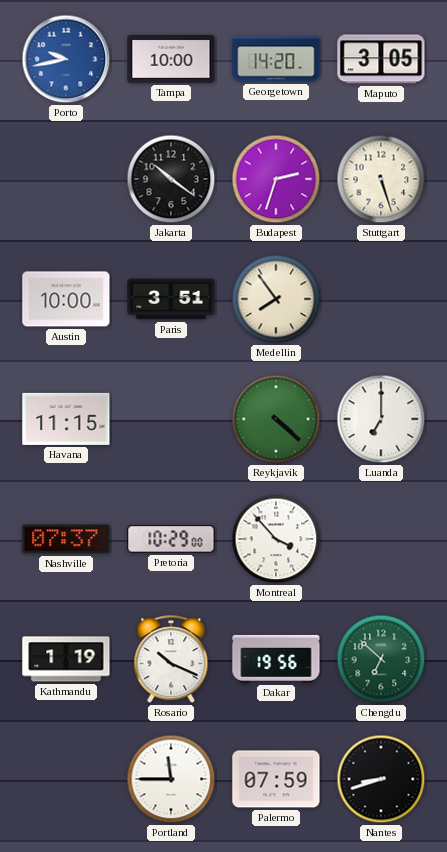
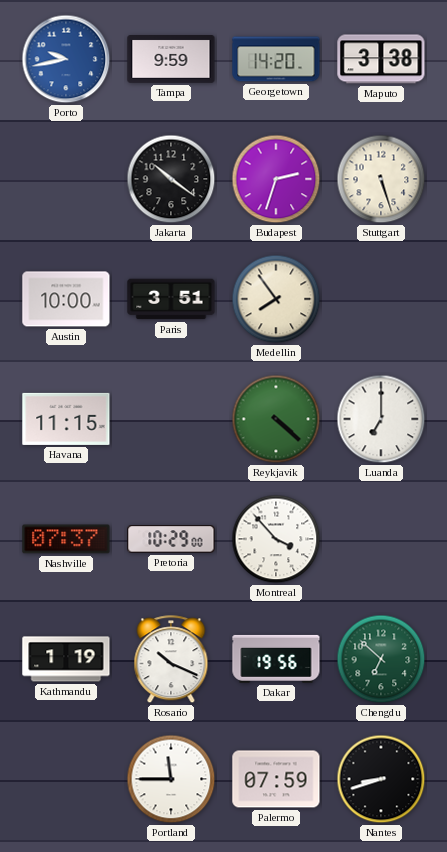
Tampa: 10:00 -> 9:59 (171, 60)
Maputo: 3:05 -> 3:38 (381, 59)
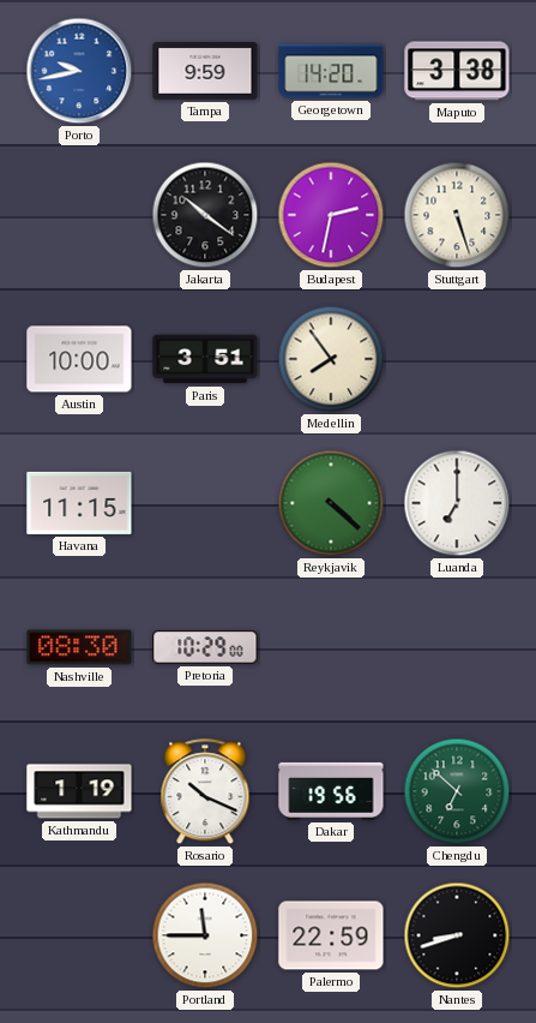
Budapest: 2:33 -> 2:32 (331, 215)
Nashville: 07:37 -> 08:30 (79, 647)
Montreal: 3:53 -> none (276, 539)
Palermo: 07:59 -> 22:59 (331, 935)
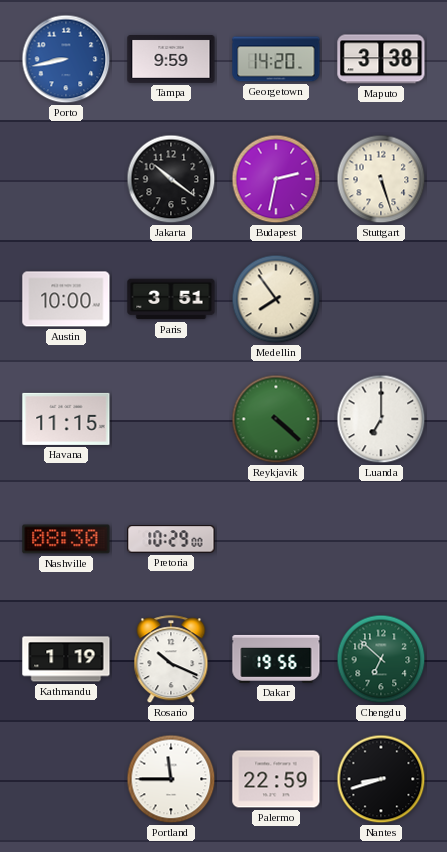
Porto: 9:43 -> 8:43 (66, 59)
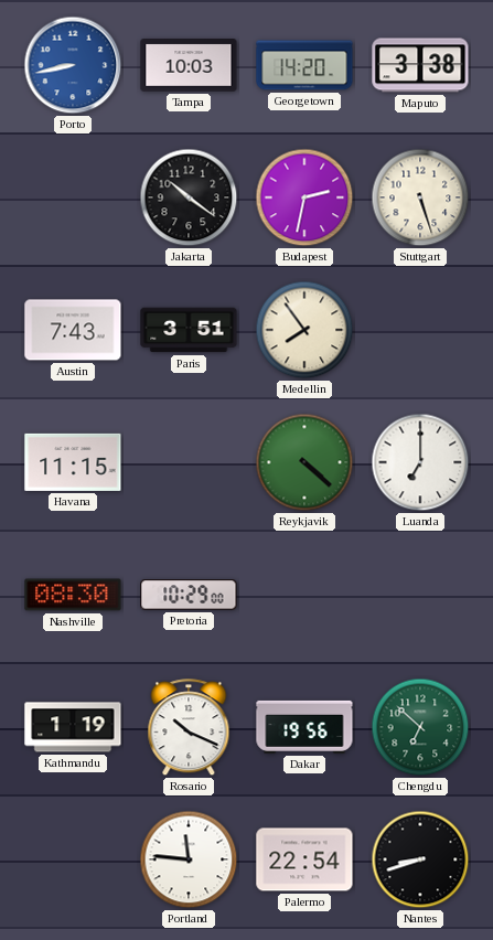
Tampa: 9:59 -> 10:03 (189, 66)
Austin: 10:00 -> 7:43 (73, 330)
Portland: 11:45 -> 11:46 (189, 859)
Palermo: 22:59 -> 22:54 (304, 859)
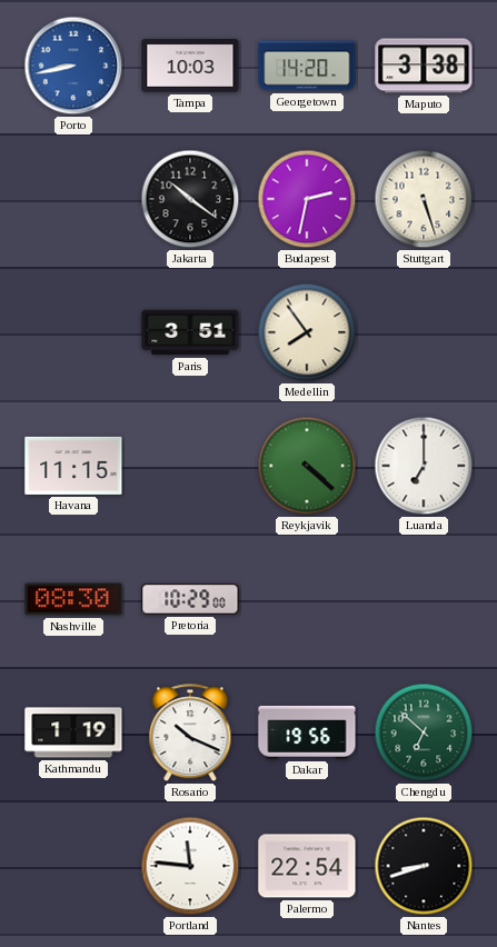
Austin: 7:43 -> none (73, 330)
